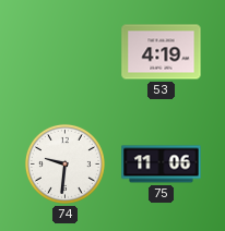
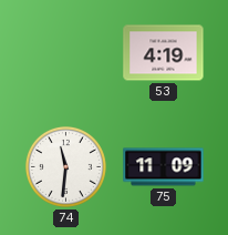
74: 9:31 -> 11:31 (65, 166)
75: 11:06 -> 11:09 (164, 167)
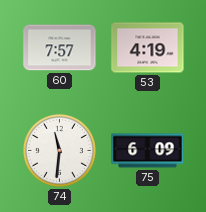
60: none -> 7:57 (60, 48)
75: 11:09 -> 6:09 (148, 151)
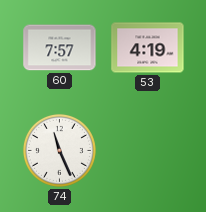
74: 11:31 -> 11:26 (59, 150)
75: 6:09 -> none (148, 151)
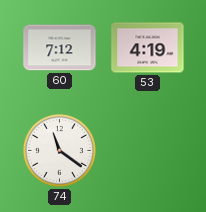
60: 7:57 -> 7:12 (60, 48)
74: 11:26 -> 11:21 (59, 150)
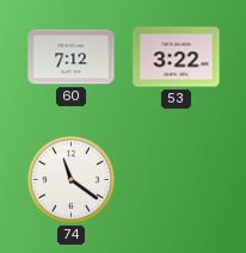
53: 4:19 -> 3:22 (177, 57)
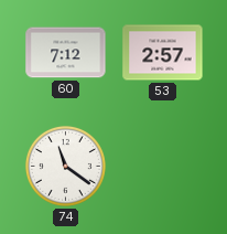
53: 3:22 -> 2:57 (163, 53)
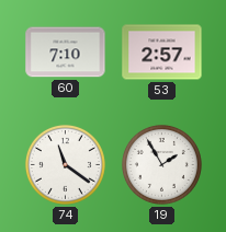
60: 7:12 -> 7:10 (66, 53)
19: none -> 1:55 (161, 164)
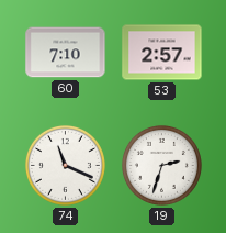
74: 11:21 -> 11:19 (65, 165)
19: 1:55 -> 2:33 (161, 165)
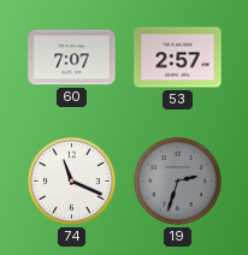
60: 7:10 -> 7:07 (72, 58)
19 dial: white -> grey (177, 180)
